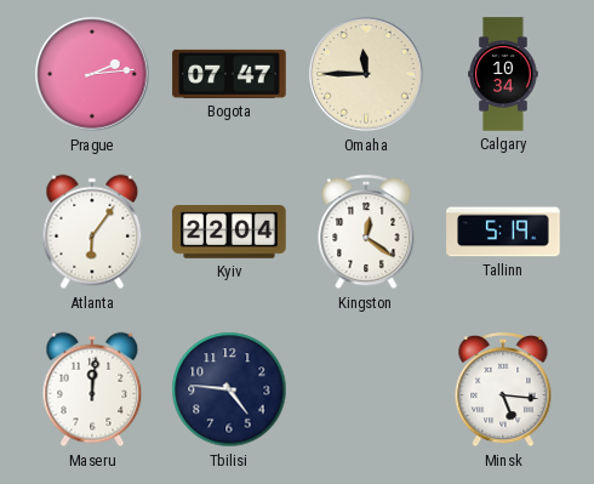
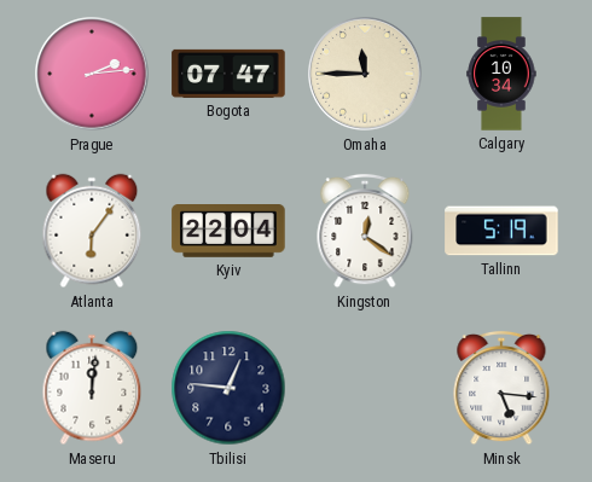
Tbilisi: 4:46 -> 12:46 (228, 388)
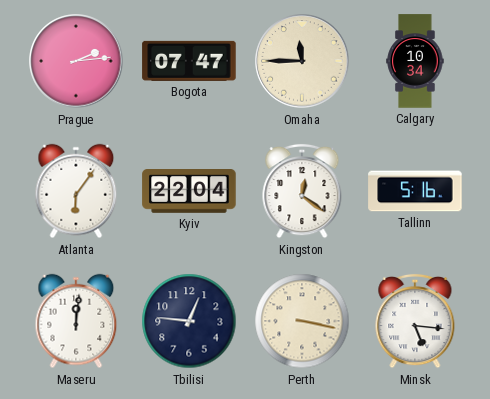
Tallinn: 5:19 -> 5:16 (415, 191)
Perth: none -> 3:17 (302, 321)
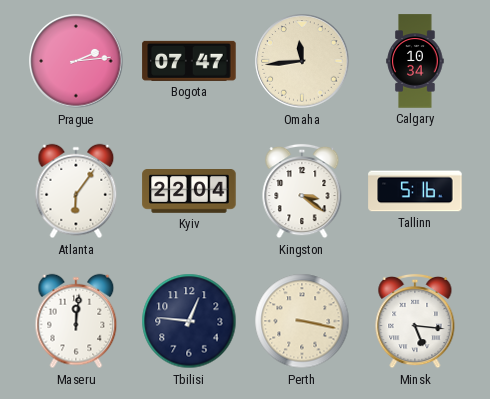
Omaha: 11:45 -> 11:44 (302, 61)
Kingston: 12:21 -> 3:21 (302, 191)
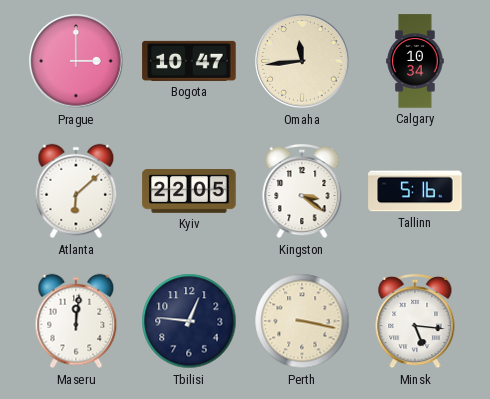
Prague: 2:14 -> 3:00 (76, 61)
Bogota: 07:47 -> 10:47 (189, 61)
Atlanta: 6:06 -> 6:08 (76, 191)
Kyiv: 22:04 -> 22:05 (189, 192)
